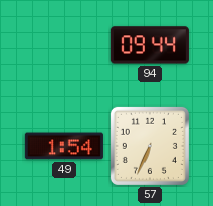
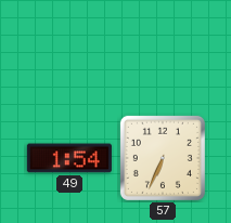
94: 09:44 -> none (150, 45)
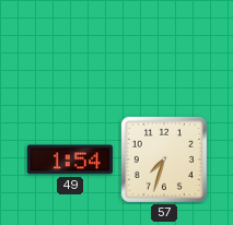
57: 6:34 -> 7:33 (164, 159)
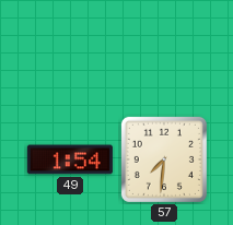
57: 7:33 -> 7:31 (164, 159)
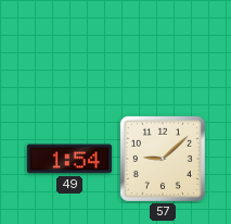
57: 7:31 -> 9:08 (163, 159)
